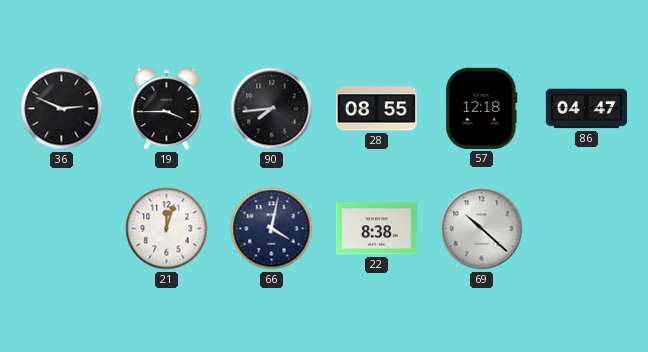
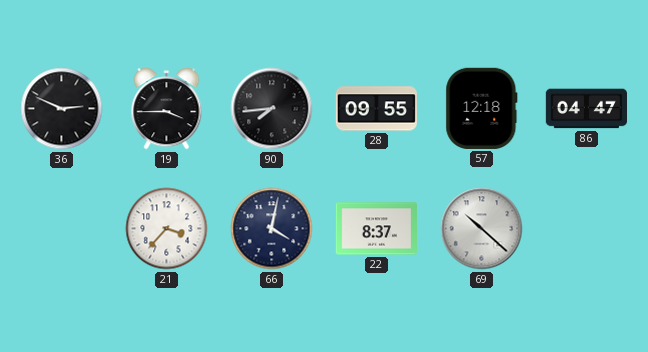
28: 08:55 -> 09:55 (376, 109)
21: 12:03 -> 3:37 (167, 229)
22: 8:38 -> 8:37 (376, 229)
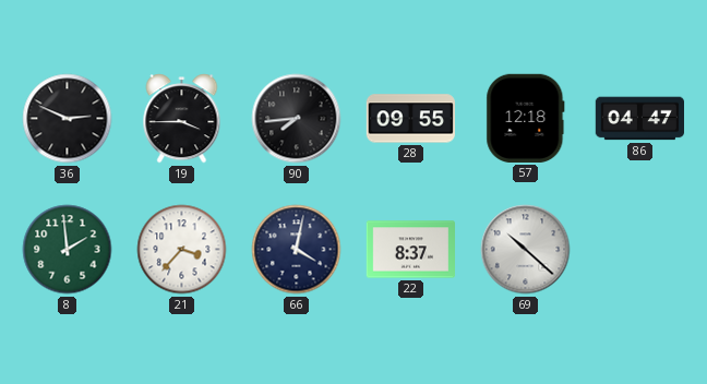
8: none -> 1:59 (68, 250)
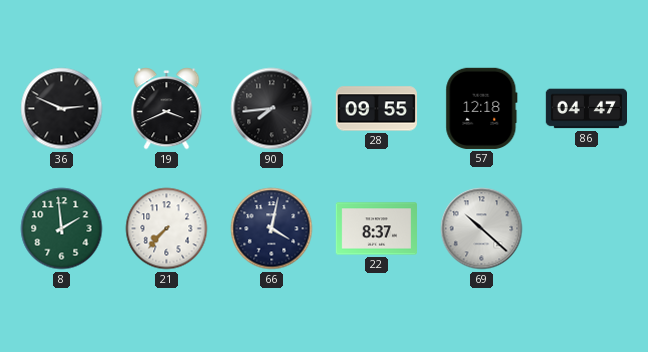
19: 3:45 -> 3:41 (167, 109)
21: 3:37 -> 7:37 (167, 229)
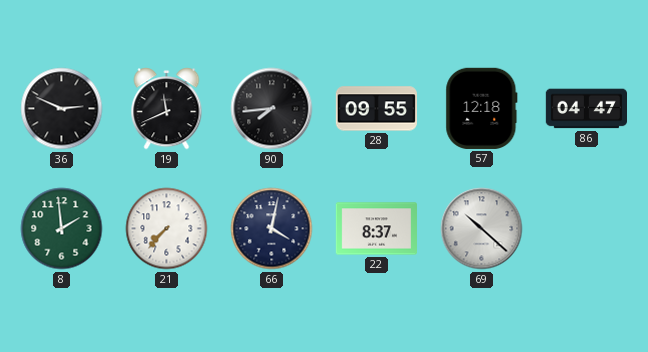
19: 3:41 -> 11:41 (167, 109)
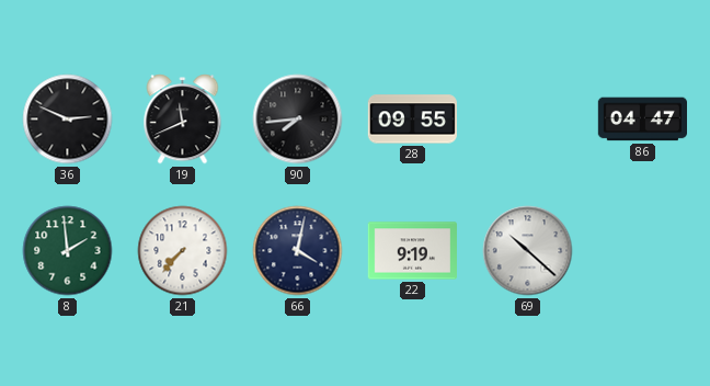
57: 12:18 -> none (482, 108)
22: 8:37 -> 9:19 (412, 251)
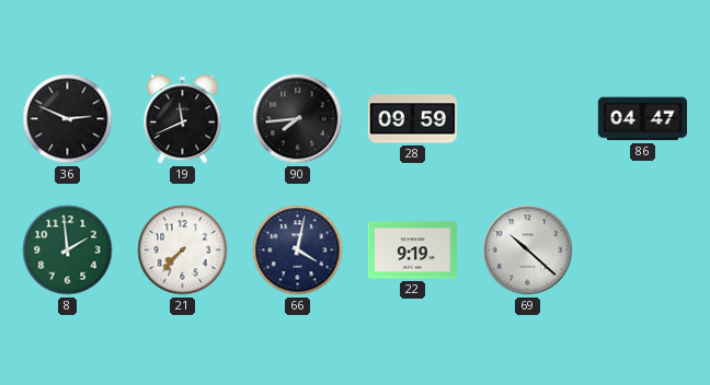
28: 09:55 -> 09:59 (412, 119)
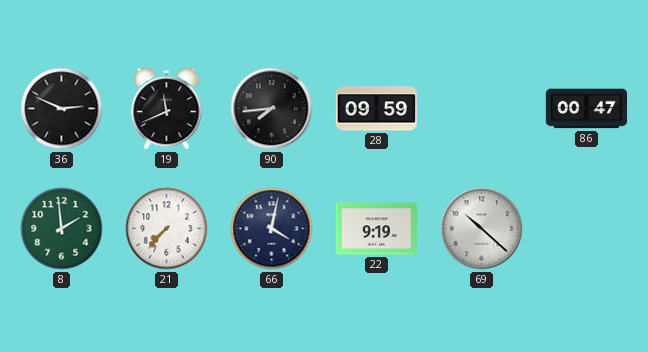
86: 04:47 -> 00:47 (586, 109)
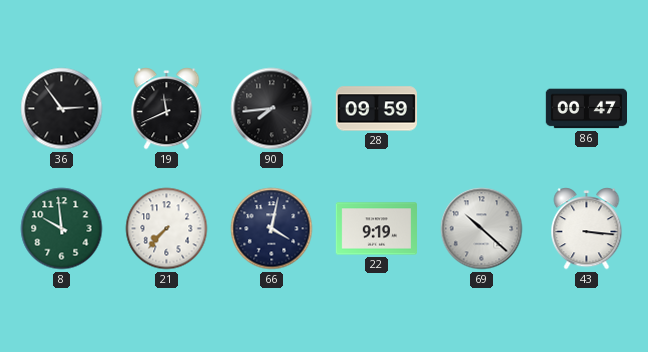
36: 2:49 -> 2:54 (62, 109)
8: 1:59 -> 9:59 (62, 229)
43: none -> 3:16 (587, 229)
